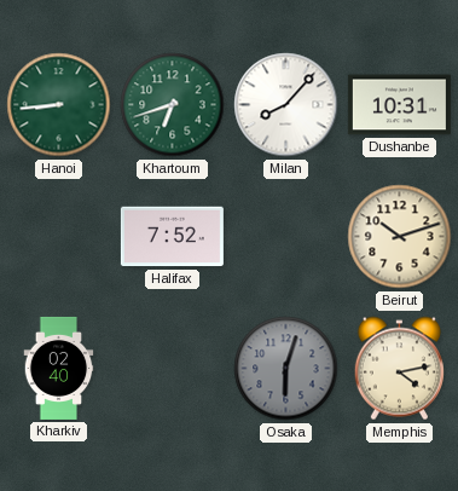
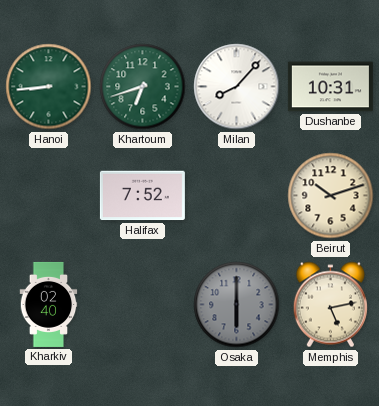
Osaka: 6:03 -> 6:00 (237, 305)
Memphis: 4:13 -> 5:13 (330, 305)
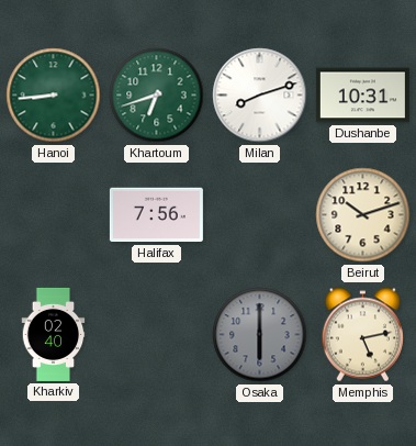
Milan: 8:07 -> 8:12 (260, 96)
Halifax: 7:52 -> 7:56 (156, 215)
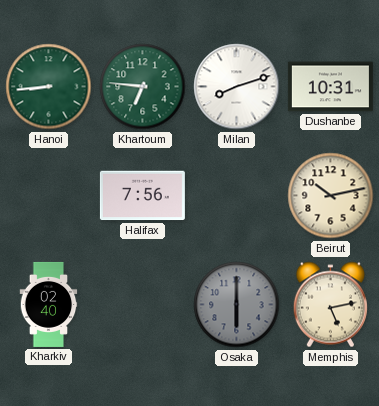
Khartoum: 6:42 -> 6:46 (143, 87)
Beirut: 10:12 -> 10:13 (331, 196)
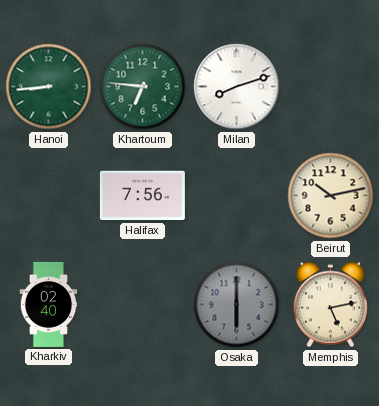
Dushanbe: 10:31 -> none (330, 87)
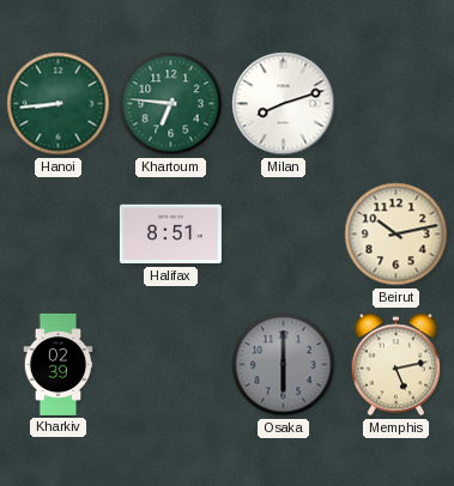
Halifax: 7:56 -> 8:51 (170, 235)
Kharkiv: 02:40 -> 02:39 (59, 364)
